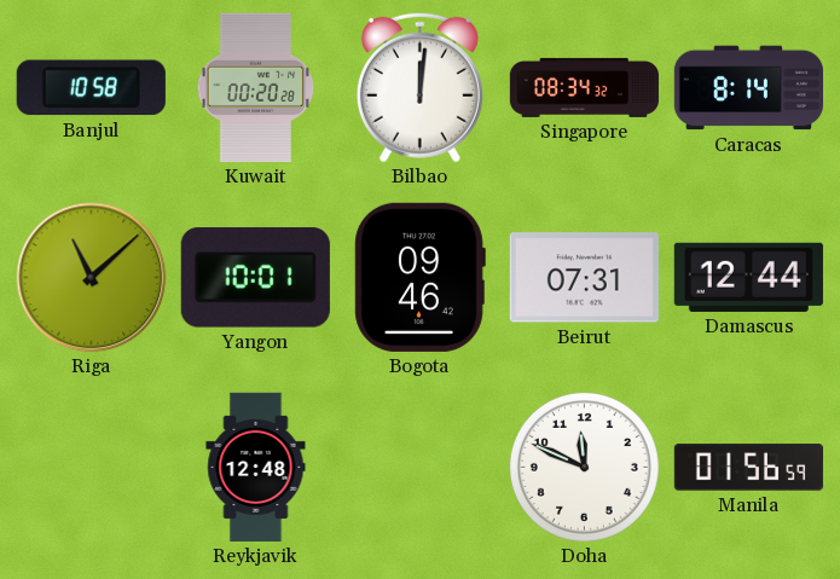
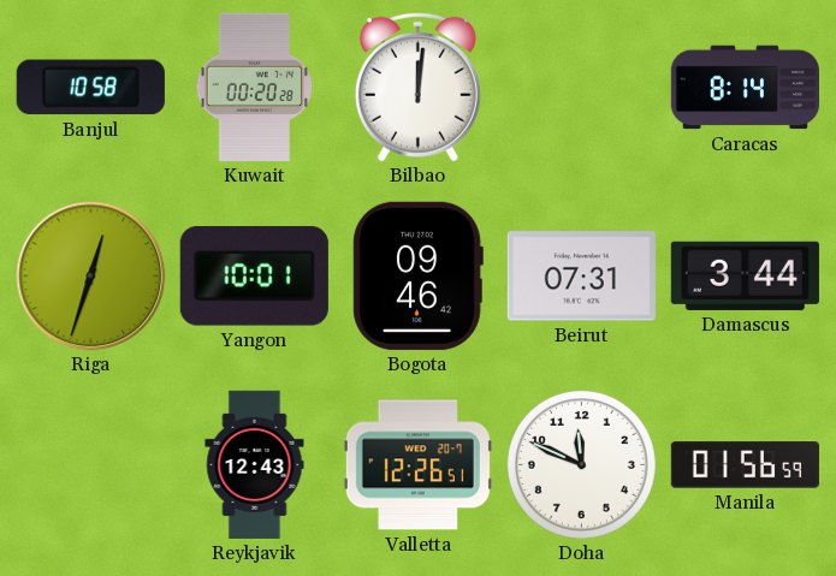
Singapore: 08:34 -> none (584, 87)
Riga: 11:08 -> 12:33 (91, 277)
Damascus: 12:44 -> 3:44 (745, 275)
Reykjavik: 12:48 -> 12:43 (255, 464)
Valletta: none -> 12:26 (417, 465)
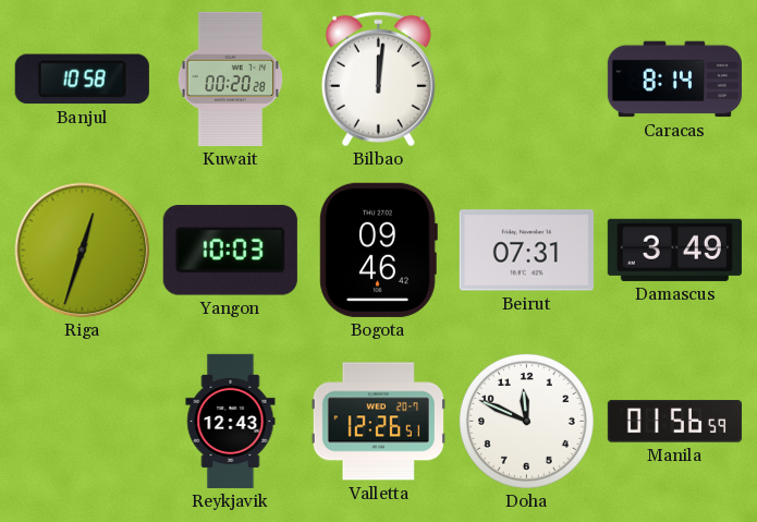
Yangon: 10:01 -> 10:03 (230, 251)
Damascus: 3:44 -> 3:49 (674, 250)
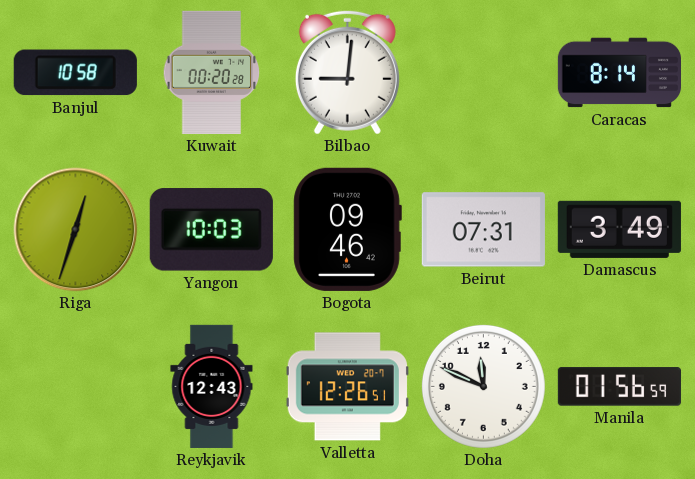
Bilbao: 12:01 -> 9:01 (347, 72)
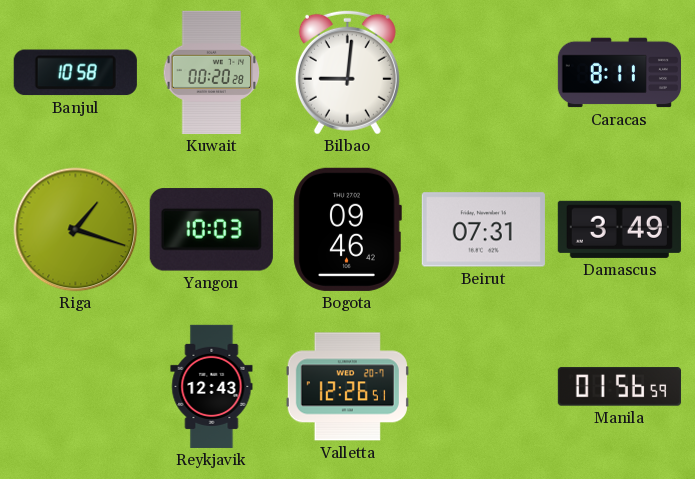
Caracas: 8:14 -> 8:11 (619, 73)
Riga: 12:33 -> 1:18 (76, 230)
Doha: 11:49 -> none (483, 386)
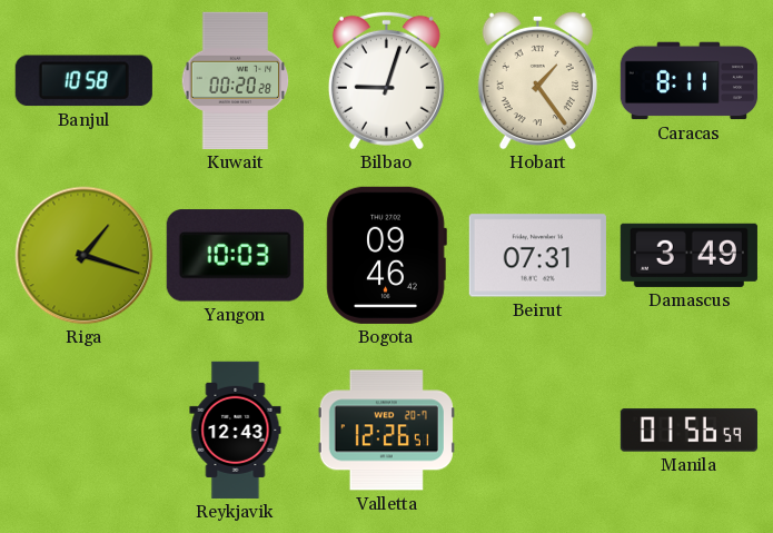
Bilbao: 9:01 -> 9:03 (386, 80)
Hobart: none -> 1:24 (537, 80)
